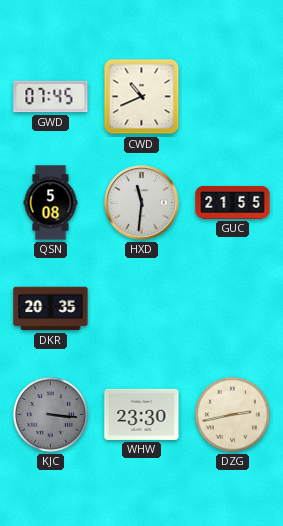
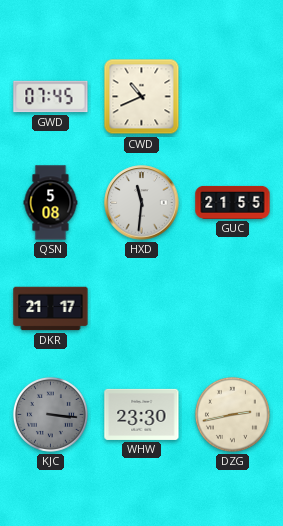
DKR: 20:35 -> 21:17 (51, 309)
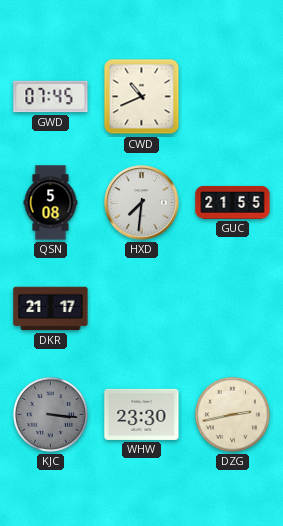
HXD: 11:31 -> 7:31 (142, 203)
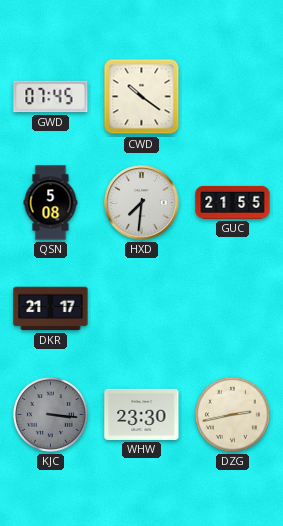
CWD: 10:41 -> 10:21 (142, 97)
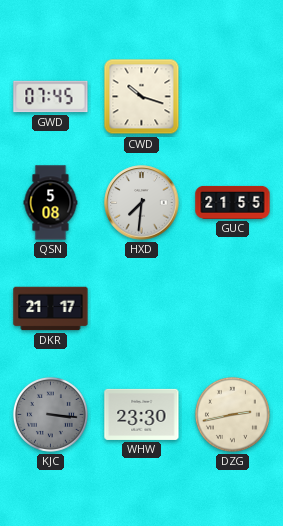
CWD: 10:21 -> 10:18 (142, 97)
